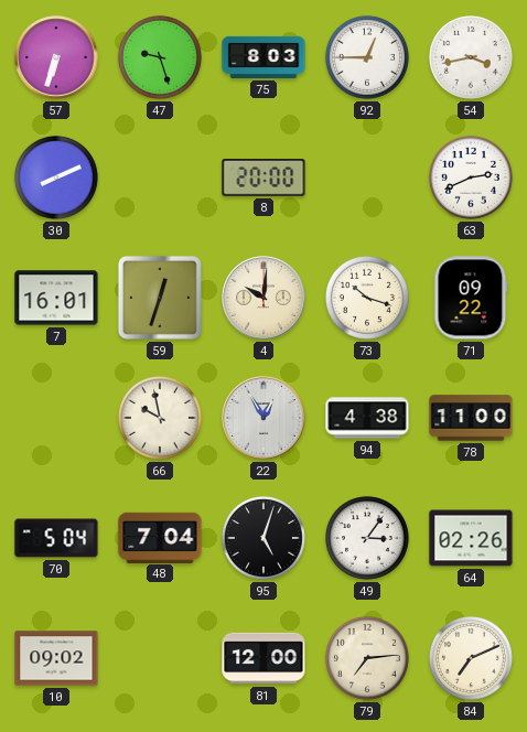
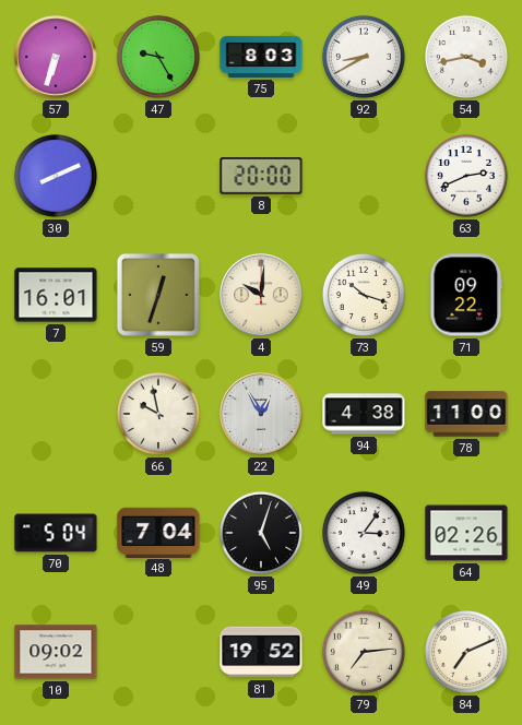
47: 9:27 -> 9:25 (158, 57)
92: 12:45 -> 8:40 (364, 57)
81: 12:00 -> 19:52 (261, 652)
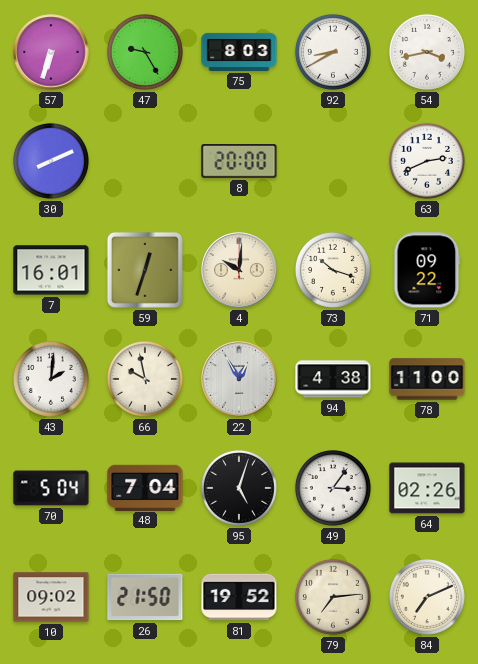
43: none -> 2:01 (51, 379)
26: none -> 21:50 (145, 597)
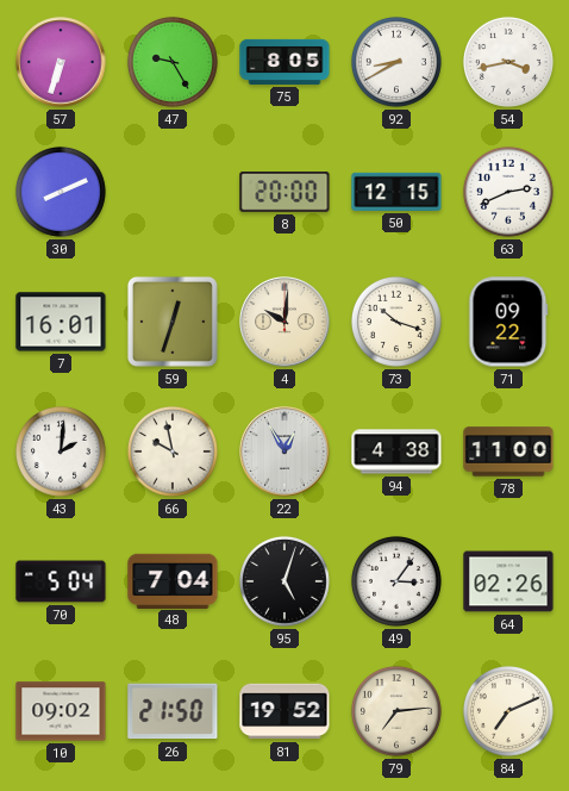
75: 8:03 -> 8:05 (284, 62)
50: none -> 12:15 (396, 192)
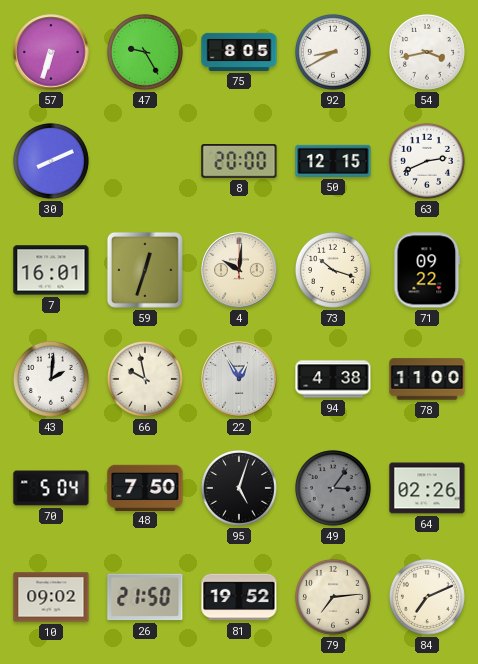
48: 7:04 -> 7:50 (145, 487)
49 dial: white -> grey (333, 488)
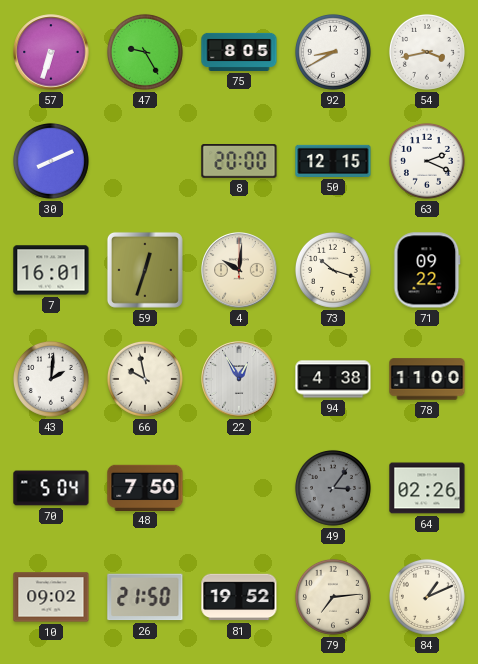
63: 2:41 -> 2:19 (427, 161)
95: 5:03 -> none (239, 488)
84: 7:11 -> 1:11 (427, 597)
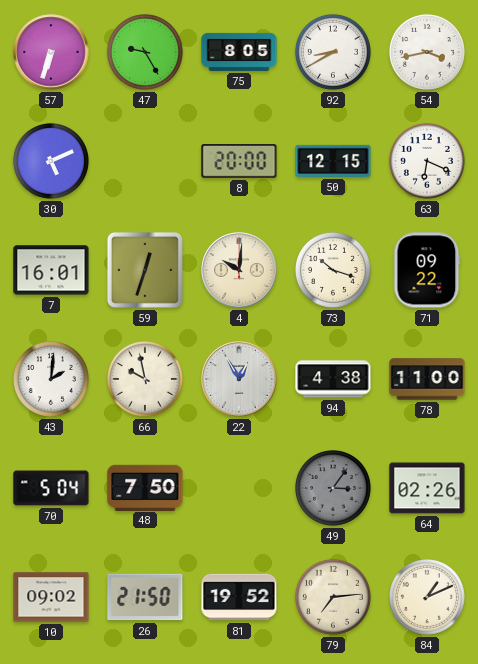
30: 8:11 -> 5:11 (51, 161)
63: 2:19 -> 6:19 (427, 161)
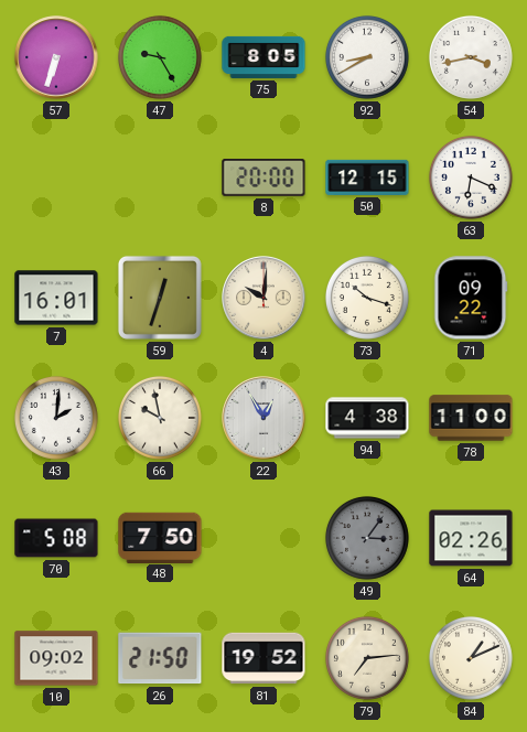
30: 5:11 -> none (51, 161)
70: 5:04 -> 5:08 (56, 538)
